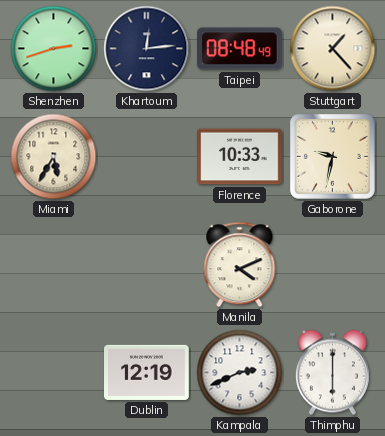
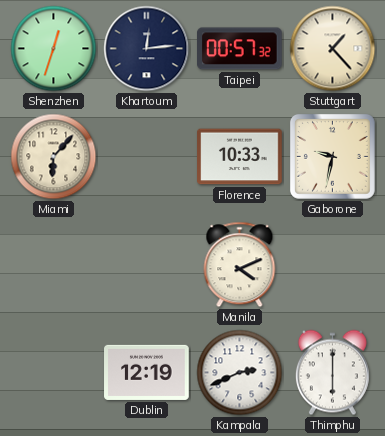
Shenzhen: 2:42 -> 12:33 (54, 49)
Taipei: 08:48 -> 00:57 (240, 49)
Miami: 5:35 -> 6:07 (54, 157)
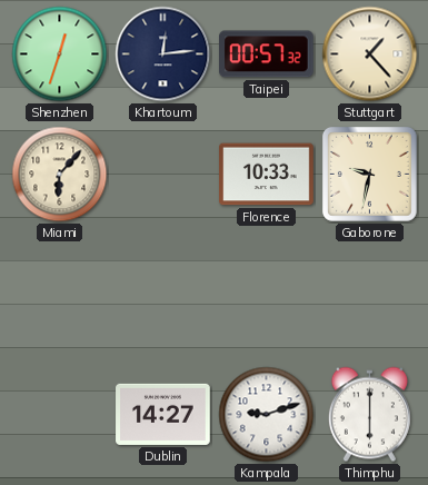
Manila: 4:11 -> none (240, 265)
Dublin: 12:19 -> 14:27 (163, 414)
Kampala: 2:41 -> 9:12 (267, 415)
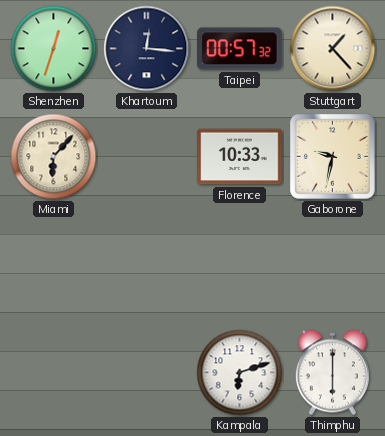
Khartoum: 12:14 -> 12:16 (147, 49)
Dublin: 14:27 -> none (163, 414)
Kampala: 9:12 -> 6:12 (240, 373)
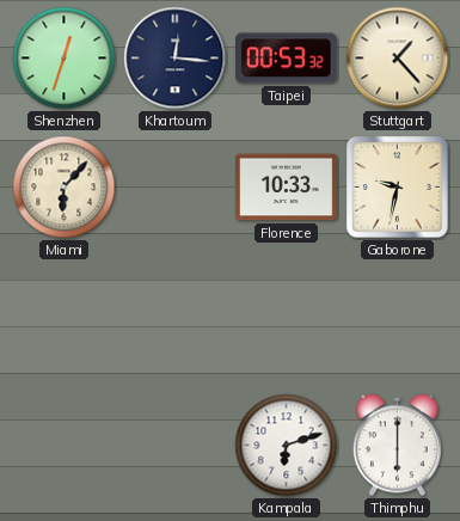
Taipei: 00:57 -> 00:53 (287, 59)
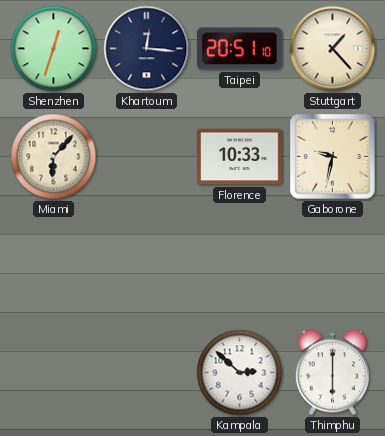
Taipei: 00:53 -> 20:51 (240, 49)
Kampala: 6:12 -> 2:52 (240, 373)
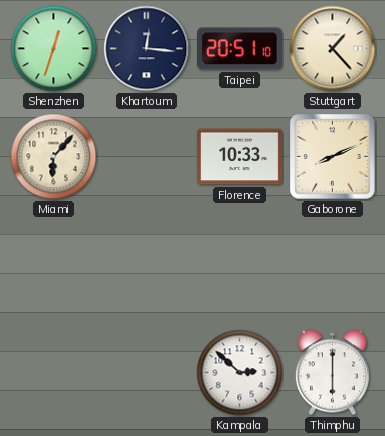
Gaborone: 9:32 -> 8:11 (332, 156)
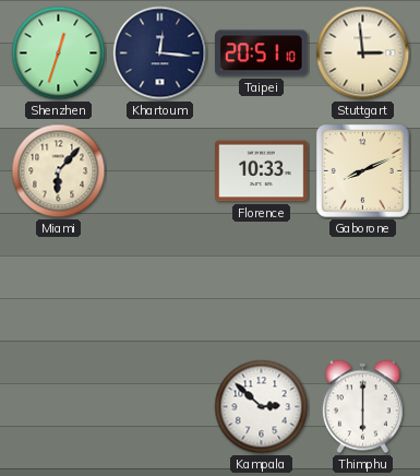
Stuttgart: 1:23 -> 2:59 (363, 53)
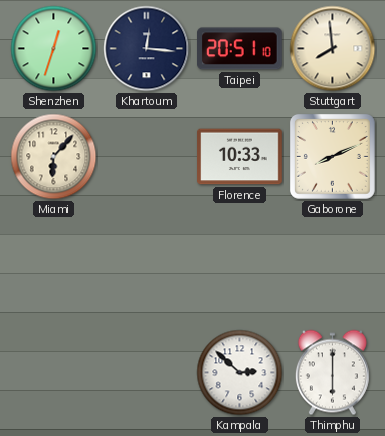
Stuttgart: 2:59 -> 7:59 (333, 49)
